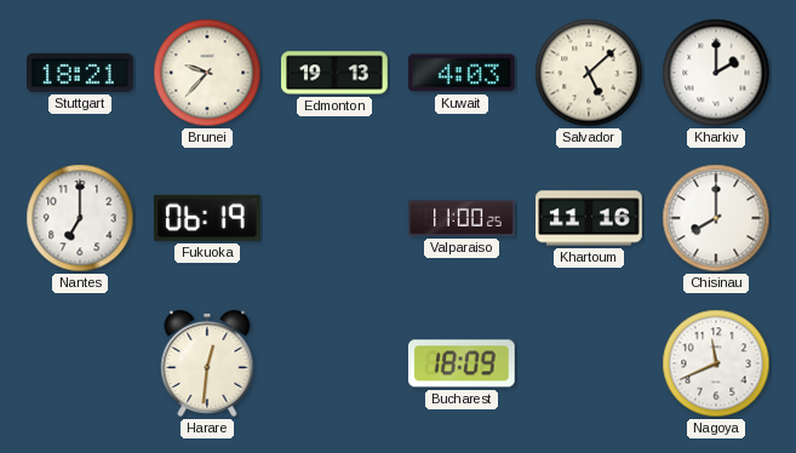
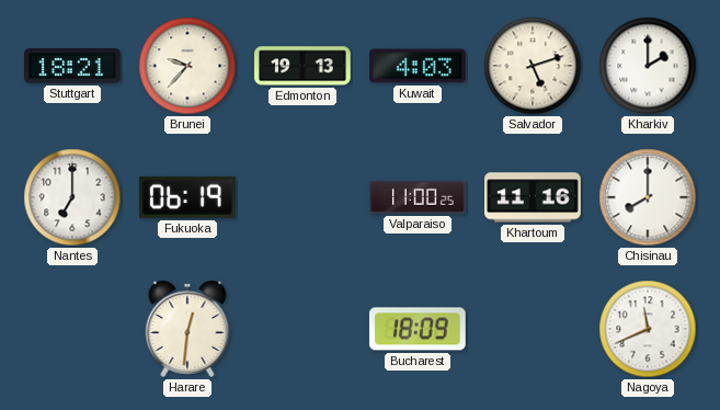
Salvador: 5:08 -> 5:12 (533, 66)
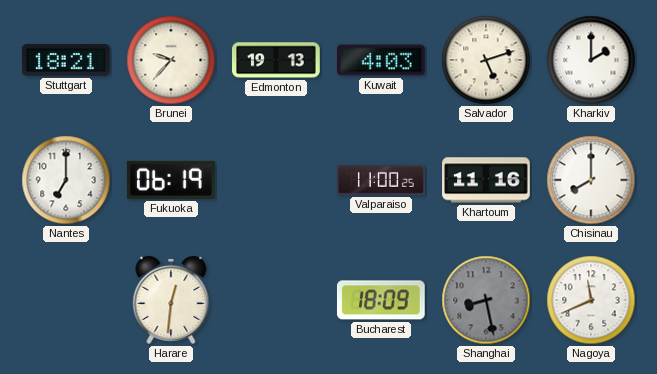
Shanghai: none -> 8:28 (486, 300)
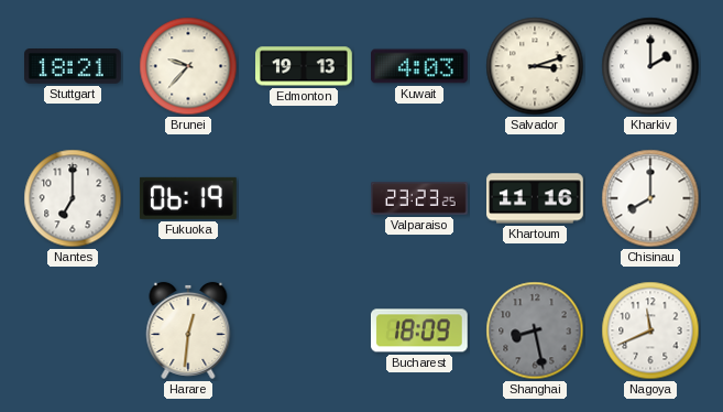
Salvador: 5:12 -> 3:12 (535, 66)
Valparaiso: 11:00 -> 23:23 (420, 198)
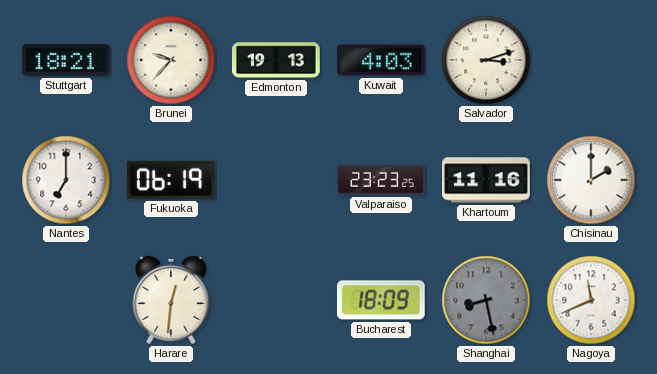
Kharkiv: 2:00 -> none (650, 66)
Chisinau: 8:00 -> 2:00 (591, 180)
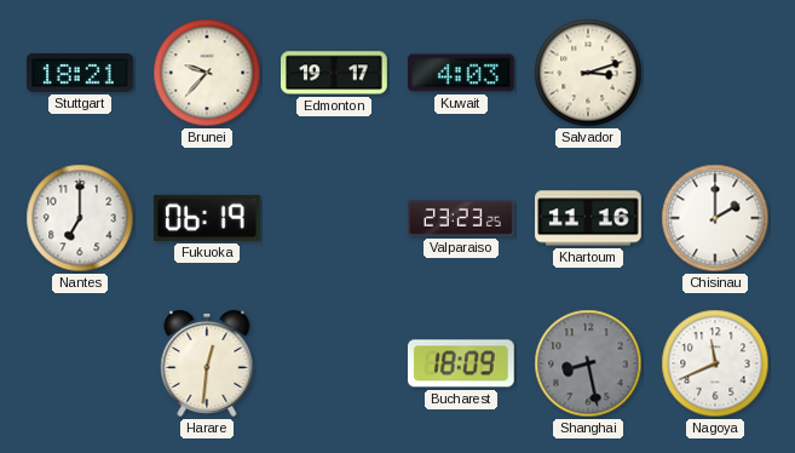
Edmonton: 19:13 -> 19:17 (335, 73)
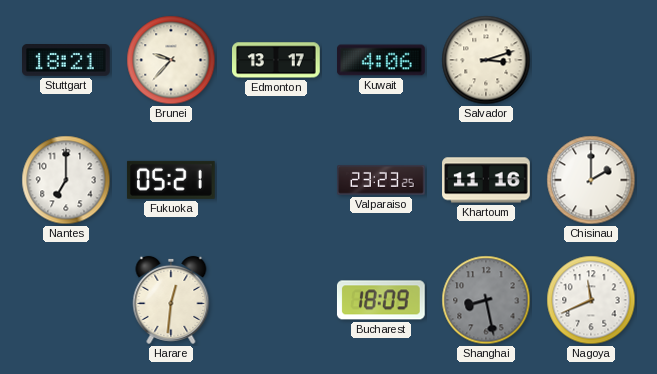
Edmonton: 19:17 -> 13:17 (277, 60)
Kuwait: 4:03 -> 4:06 (382, 60)
Fukuoka: 06:19 -> 05:21 (171, 180)
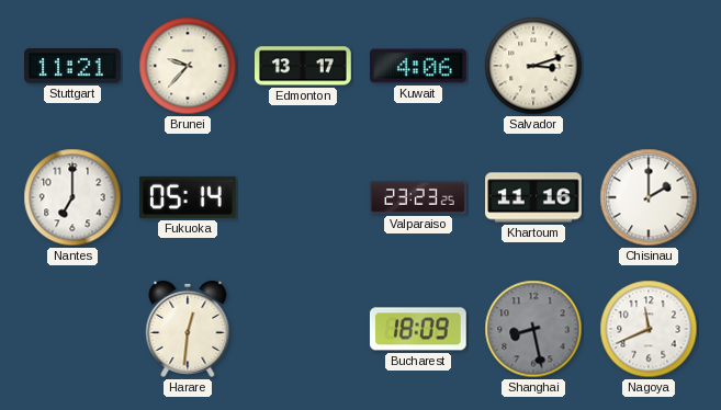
Stuttgart: 18:21 -> 11:21 (74, 67)
Fukuoka: 05:21 -> 05:14 (188, 197)
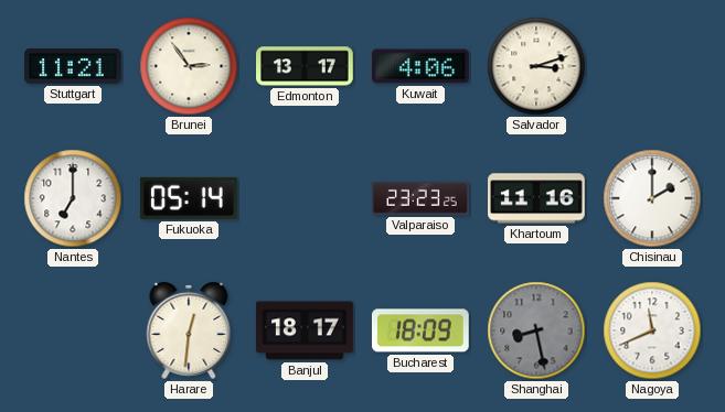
Brunei: 9:37 -> 2:54 (189, 66)
Banjul: none -> 18:17 (305, 330)
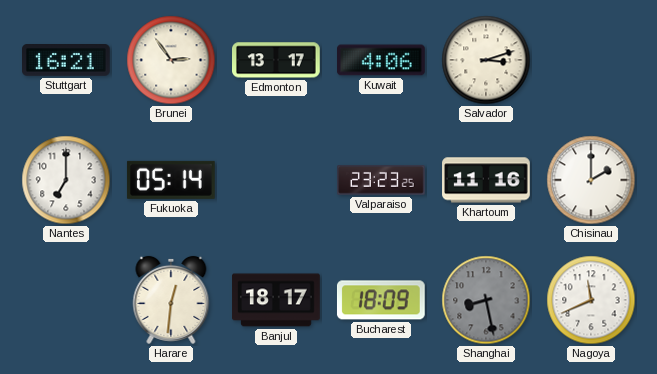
Stuttgart: 11:21 -> 16:21 (67, 61)
